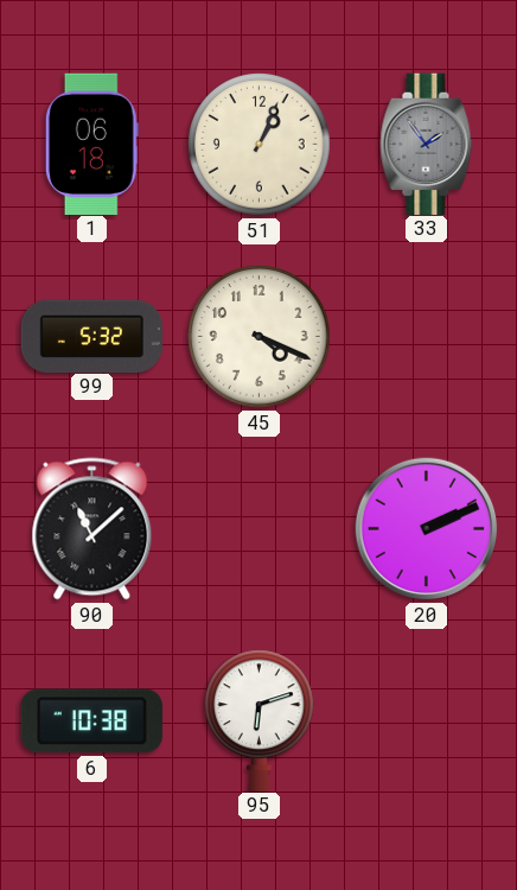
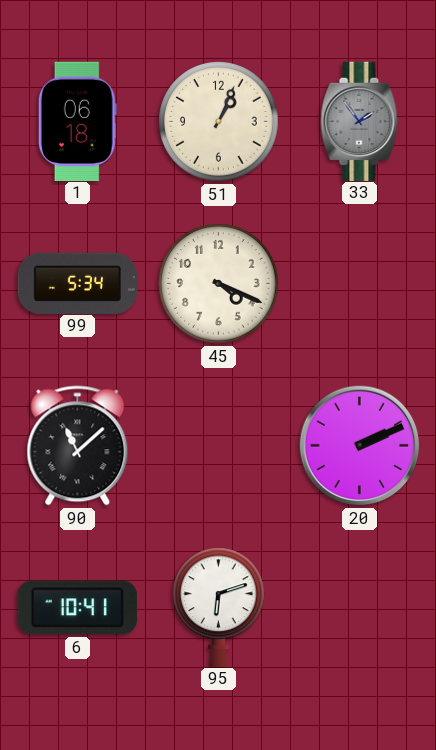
99: 5:32 -> 5:34 (77, 283)
6: 10:38 -> 10:41 (77, 608)
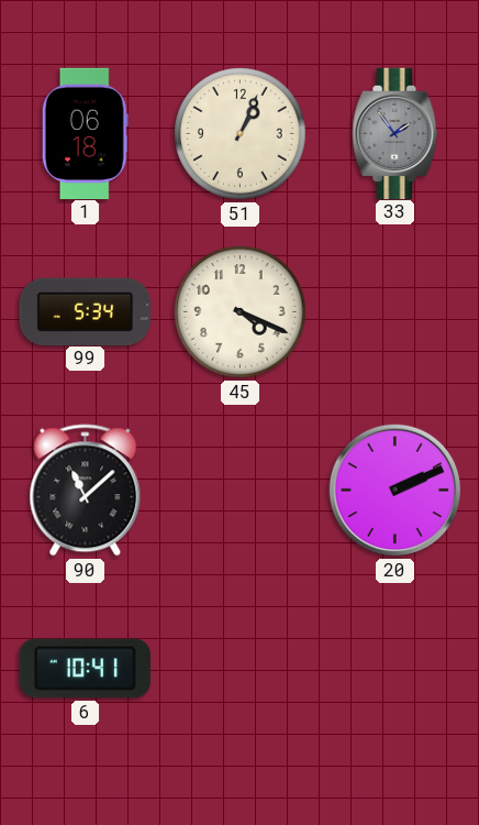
95: 6:12 -> none (219, 607)
